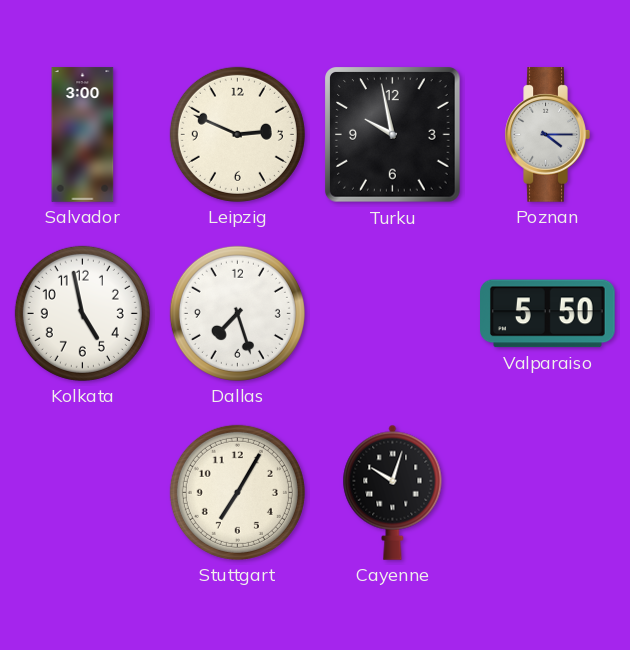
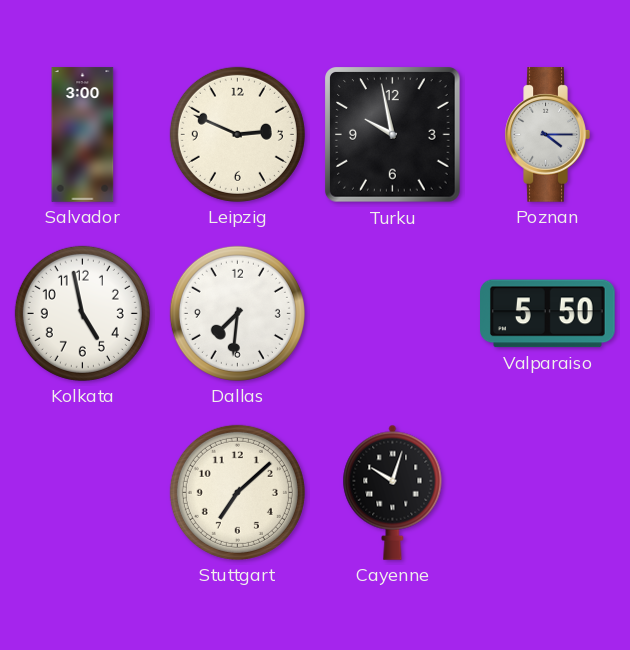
Dallas: 7:27 -> 7:31 (237, 313)
Stuttgart: 7:05 -> 7:08 (237, 492)
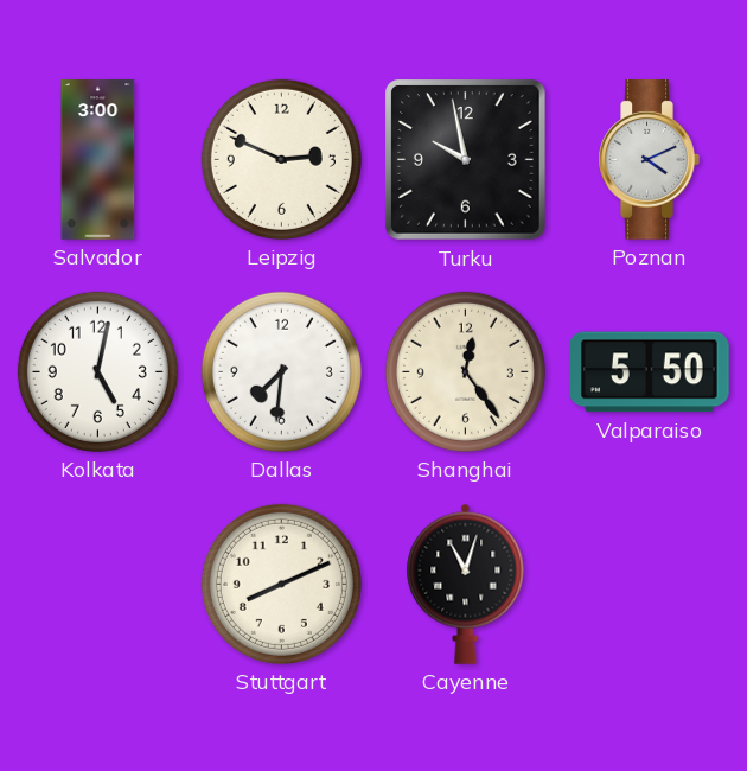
Poznan: 4:15 -> 4:11 (649, 160)
Kolkata: 4:58 -> 5:02 (97, 371)
Shanghai: none -> 12:24 (465, 371)
Stuttgart: 7:08 -> 8:11 (281, 584)
Cayenne: 10:03 -> 11:03 (466, 584)
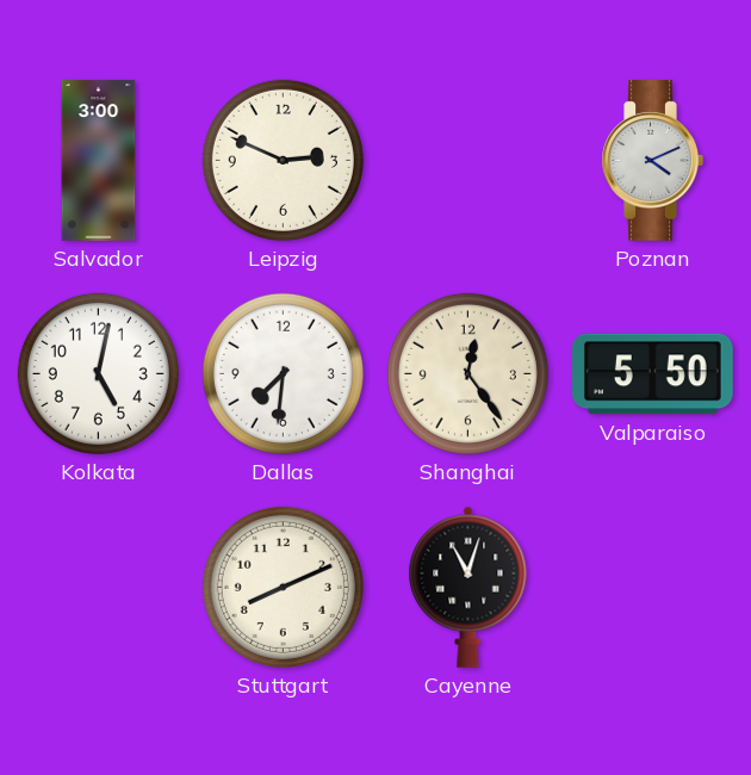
Turku: 9:58 -> none (466, 160)
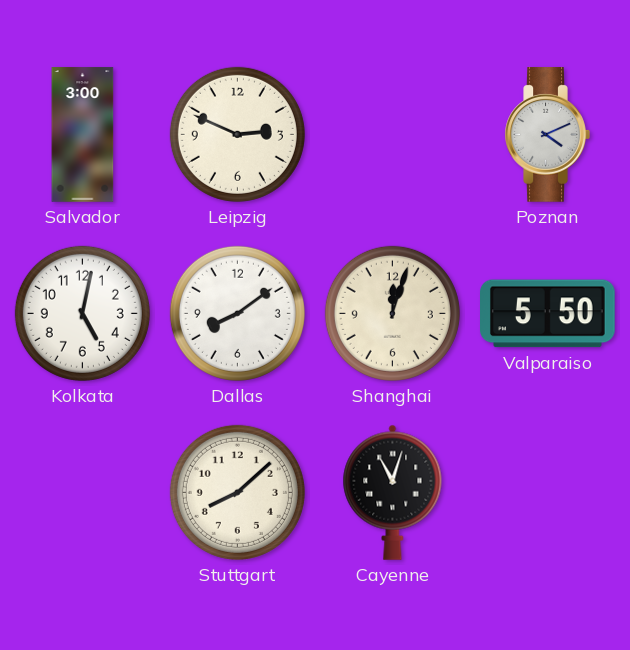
Dallas: 7:31 -> 8:09 (237, 313)
Shanghai: 12:24 -> 12:03 (392, 313)
Stuttgart: 8:11 -> 8:08 (237, 492)
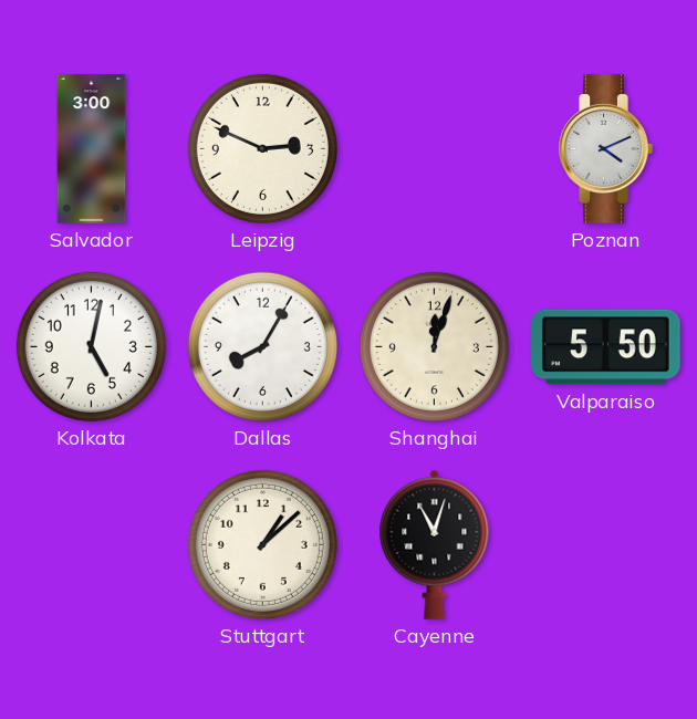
Dallas: 8:09 -> 8:05 (262, 346)
Stuttgart: 8:08 -> 1:08 (262, 544)
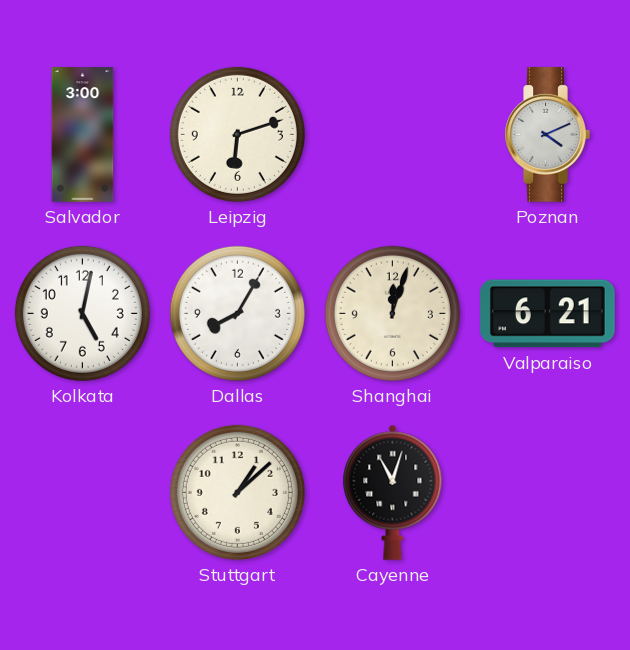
Leipzig: 2:49 -> 6:12 (237, 134)
Valparaiso: 5:50 -> 6:21 (548, 314)
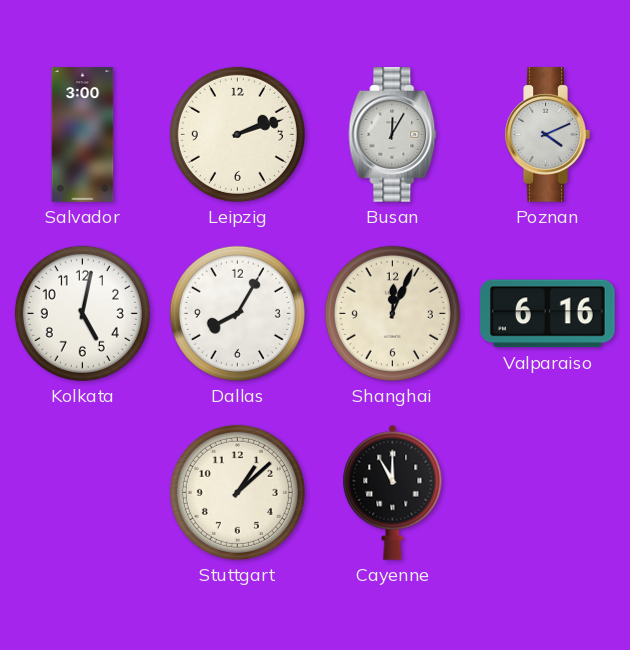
Leipzig: 6:12 -> 2:12 (237, 134)
Busan: none -> 12:05 (393, 135)
Shanghai: 12:03 -> 12:04 (392, 313)
Valparaiso: 6:21 -> 6:16 (548, 314)
Cayenne: 11:03 -> 11:00 (393, 492)
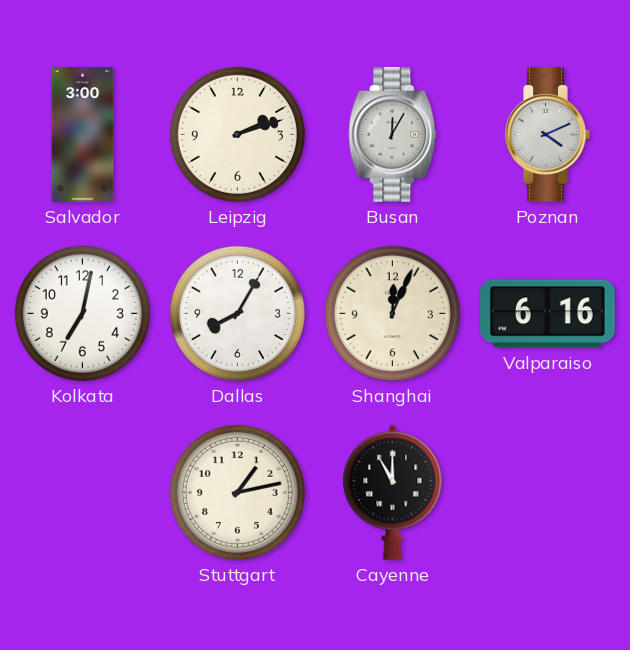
Kolkata: 5:02 -> 7:02 (82, 313)
Stuttgart: 1:08 -> 1:13 (237, 492)
